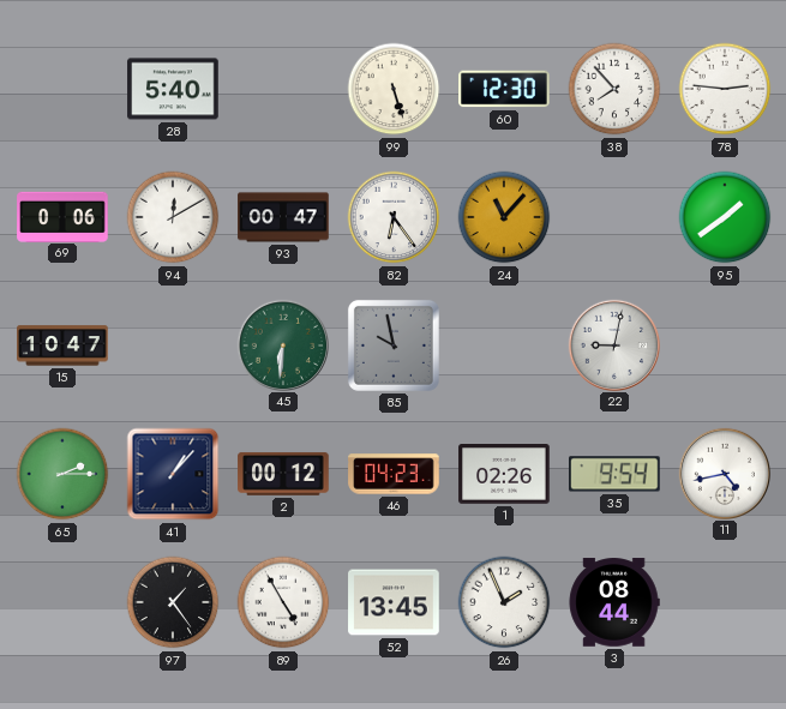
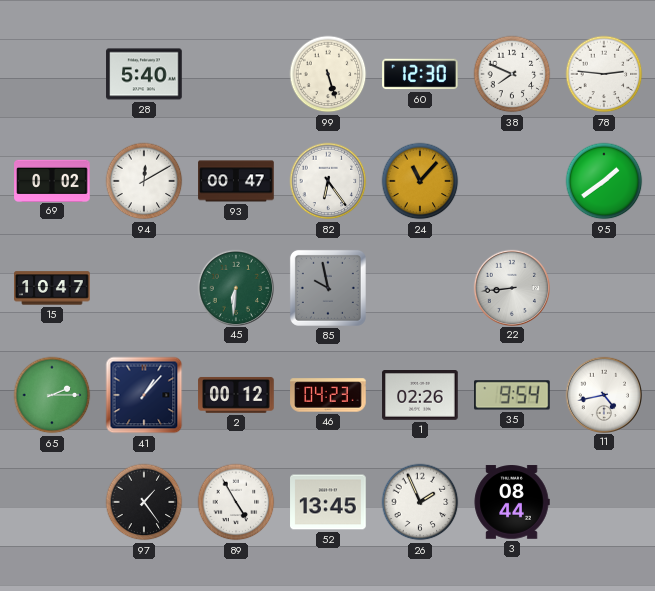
38: 7:53 -> 7:49 (512, 74)
69: 0:06 -> 0:02 (52, 180)
22: 9:02 -> 8:44 (511, 287)
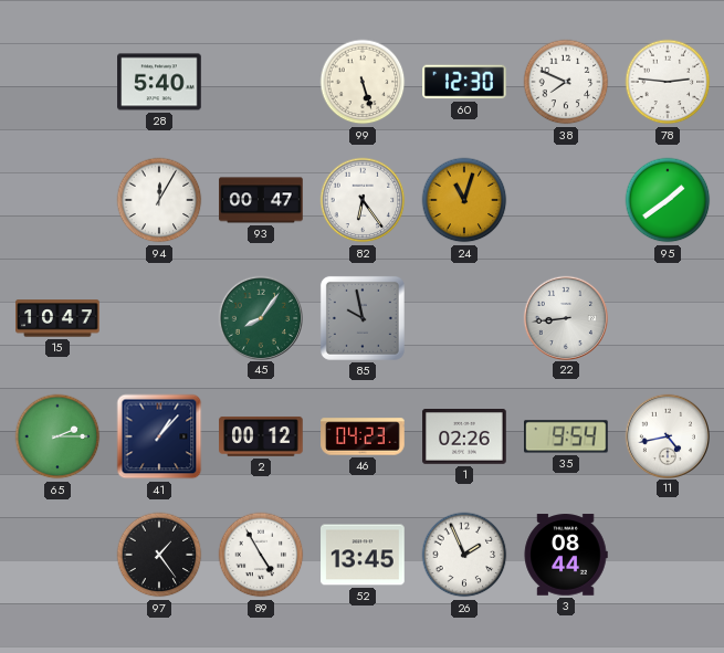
69: 0:02 -> none (52, 180)
94: 12:10 -> 12:05 (159, 200)
24: 11:07 -> 11:03 (464, 200)
45: 6:31 -> 8:06 (260, 317)
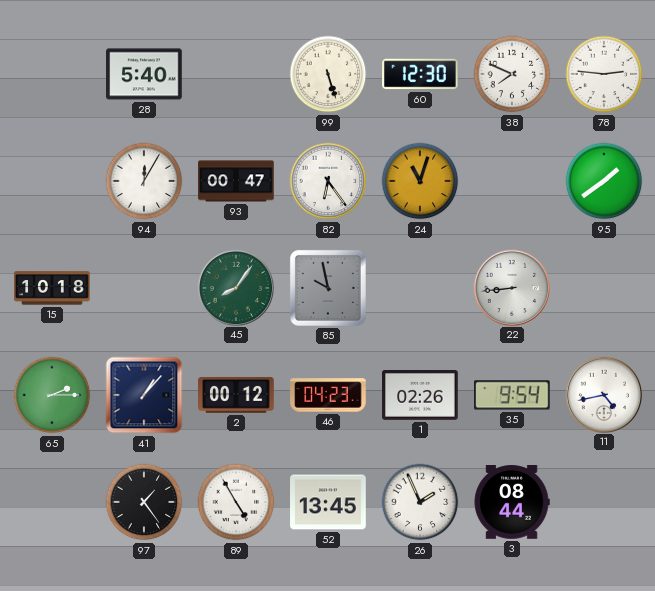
15: 10:47 -> 10:18 (52, 288)
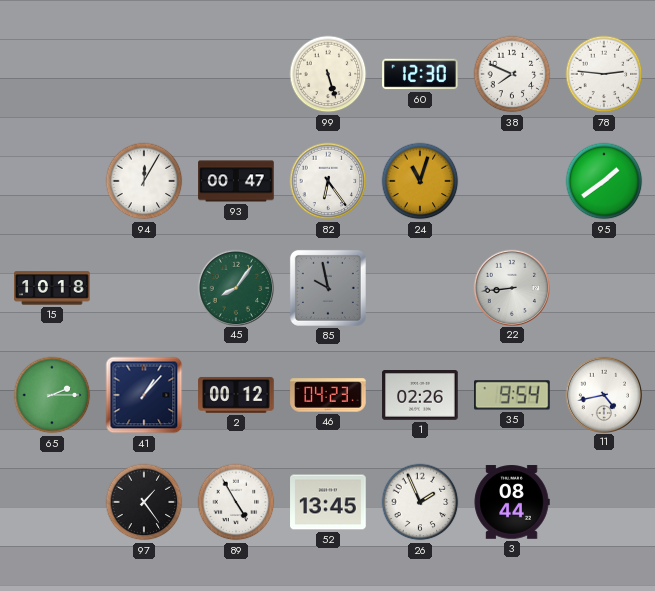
28: 5:40 -> none (144, 74)
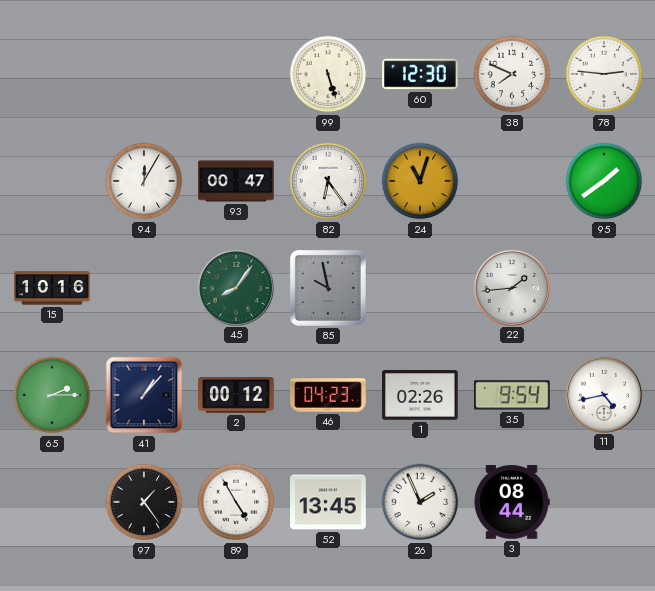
15: 10:18 -> 10:16 (52, 288)
22: 8:44 -> 1:44 (511, 287)
